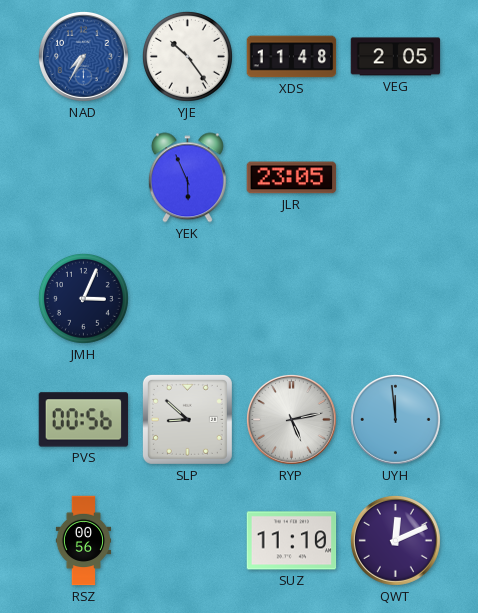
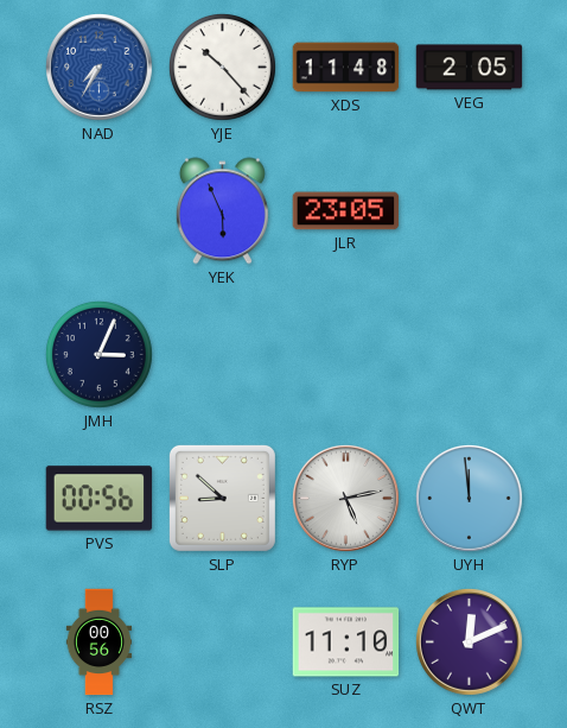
YJE: 10:24 -> 10:23 (222, 67)
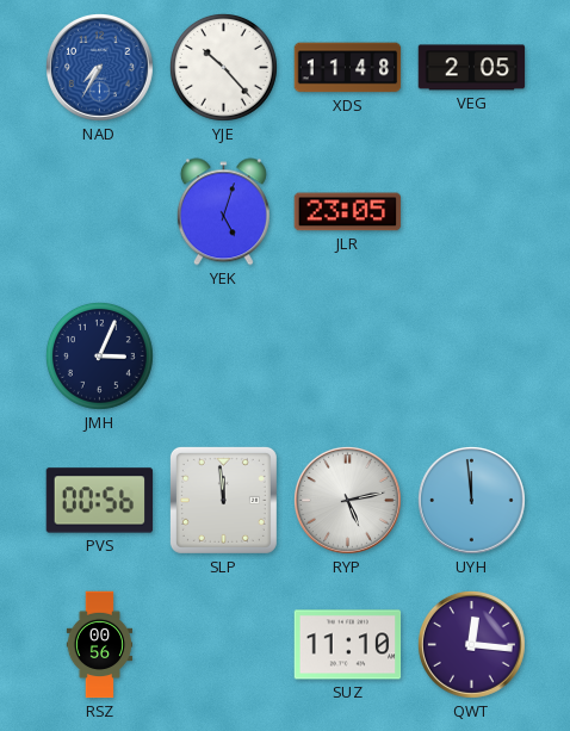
YEK: 5:56 -> 5:03 (223, 212)
SLP: 8:52 -> 11:59 (223, 500)
QWT: 12:11 -> 12:16 (471, 644)
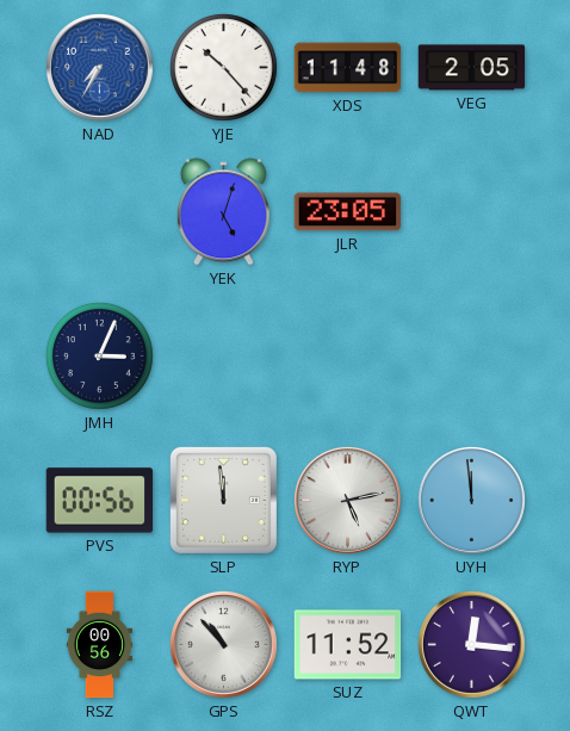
GPS: none -> 10:53 (223, 644)
SUZ: 11:10 -> 11:52 (348, 645)
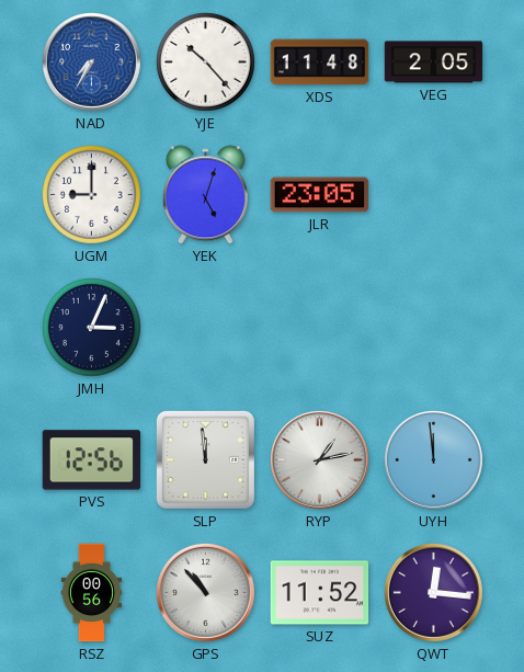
UGM: none -> 9:00 (91, 194)
PVS: 00:56 -> 12:56 (92, 460)
RYP: 5:13 -> 1:13 (319, 459)
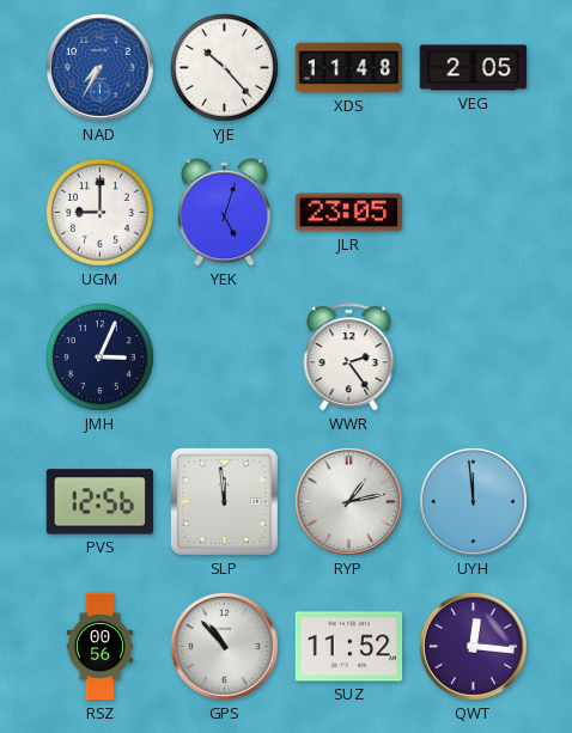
WWR: none -> 2:24 (349, 358)
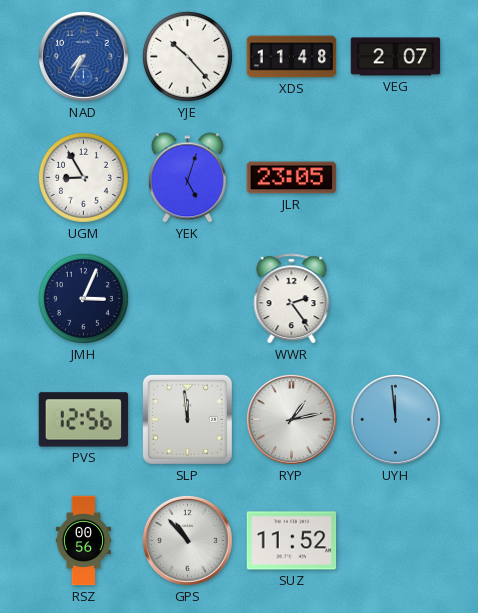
VEG: 2:05 -> 2:07 (396, 57)
UGM: 9:00 -> 8:55 (83, 177)
QWT: 12:16 -> none (473, 646)
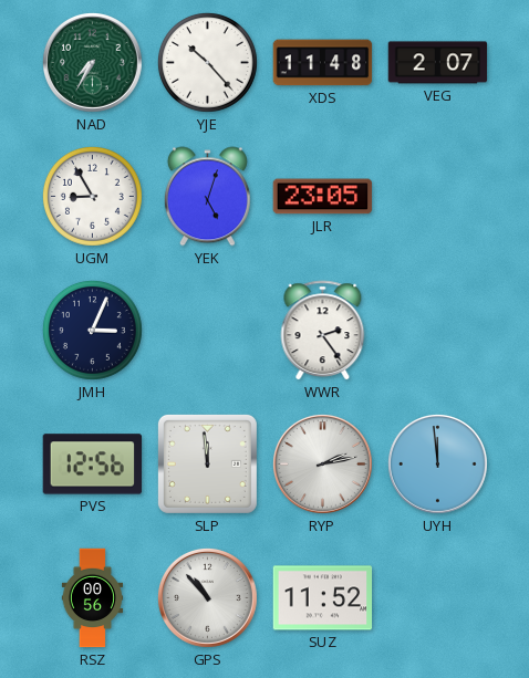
NAD dial: blue -> green (92, 62)
RYP: 1:13 -> 2:13 (322, 463)
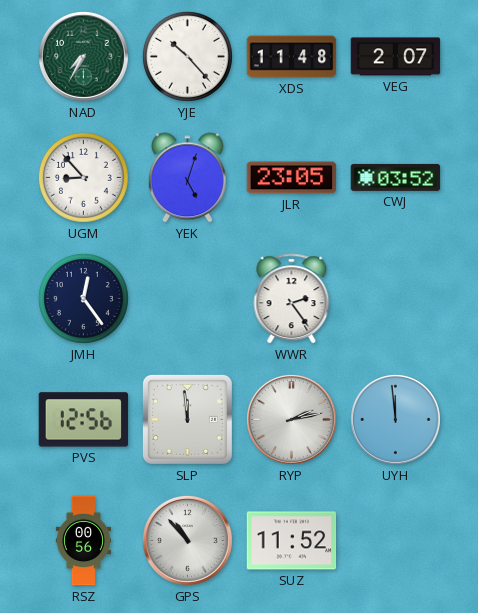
UGM: 8:55 -> 8:53 (83, 177)
CWJ: none -> 03:52 (396, 177)
JMH: 3:04 -> 12:24 (83, 298)
